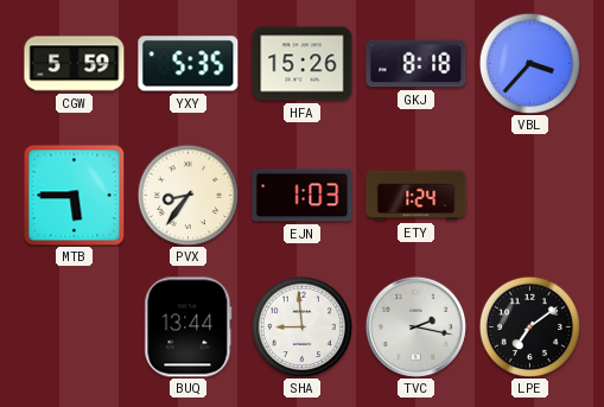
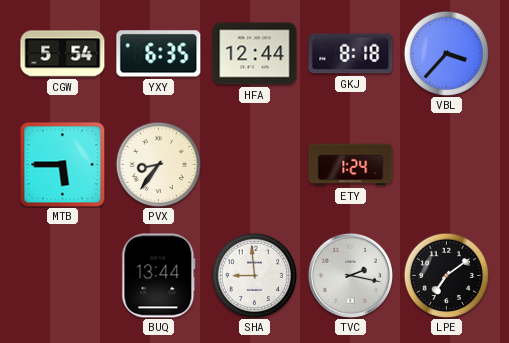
CGW: 5:59 -> 5:54 (63, 54)
YXY: 5:35 -> 6:35 (159, 54)
HFA: 15:26 -> 12:44 (255, 54)
EJN: 1:03 -> none (303, 196)
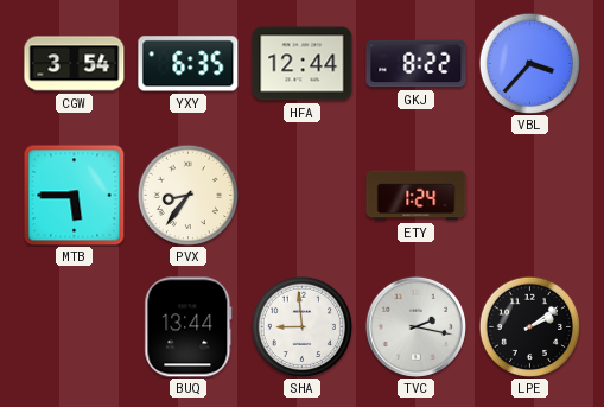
CGW: 5:54 -> 3:54 (75, 64)
GKJ: 8:18 -> 8:22 (417, 64)
LPE: 7:09 -> 2:09 (529, 326)
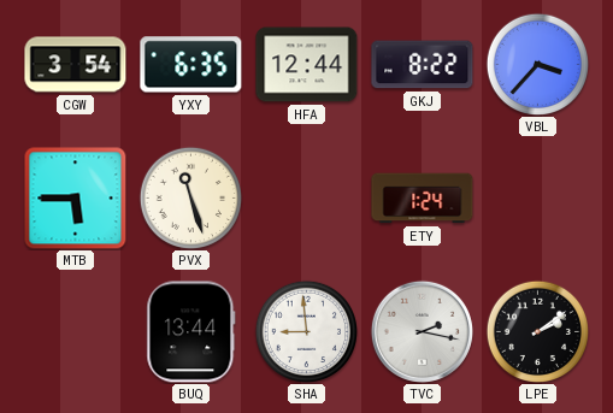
PVX: 8:36 -> 11:27 (190, 197)
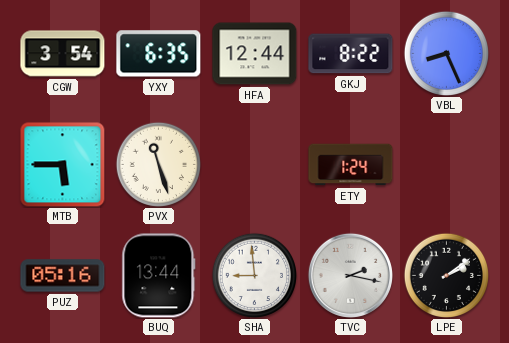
VBL: 3:37 -> 8:26 (446, 53)
PUZ: none -> 05:16 (63, 276)
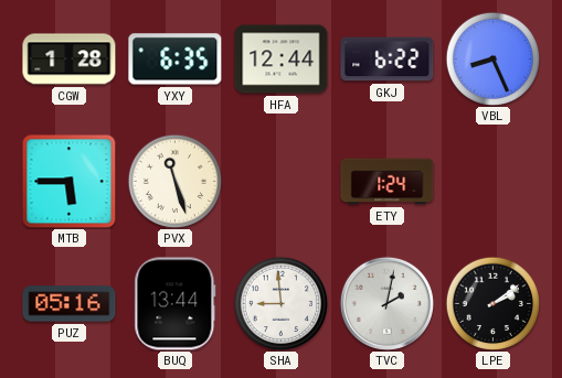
CGW: 3:54 -> 1:28 (70, 60)
GKJ: 8:22 -> 6:22 (388, 60)
TVC: 2:17 -> 2:02 (386, 303)
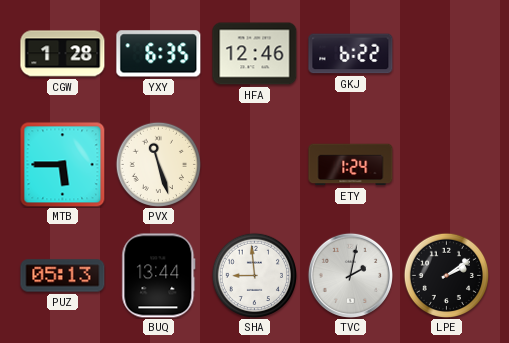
HFA: 12:44 -> 12:46 (255, 54)
VBL: 8:26 -> none (492, 58)
PUZ: 05:16 -> 05:13 (63, 276)
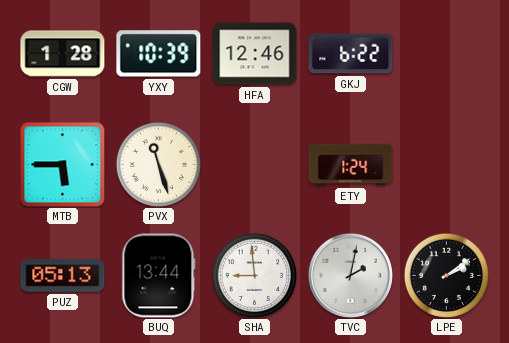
YXY: 6:35 -> 10:39 (159, 54)
